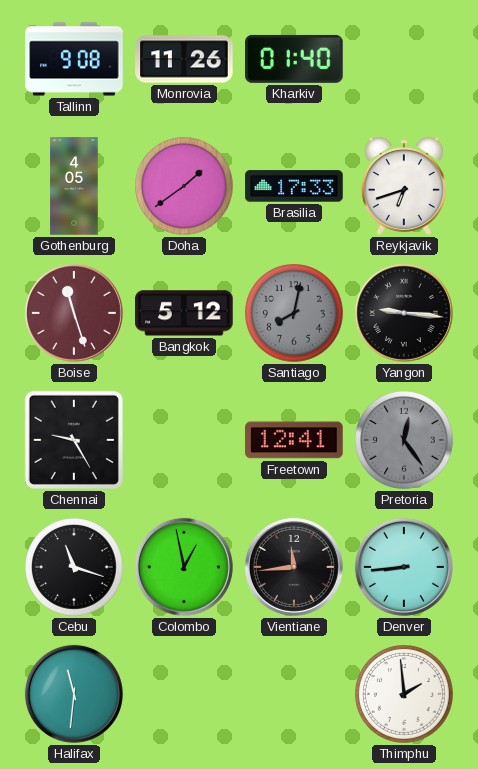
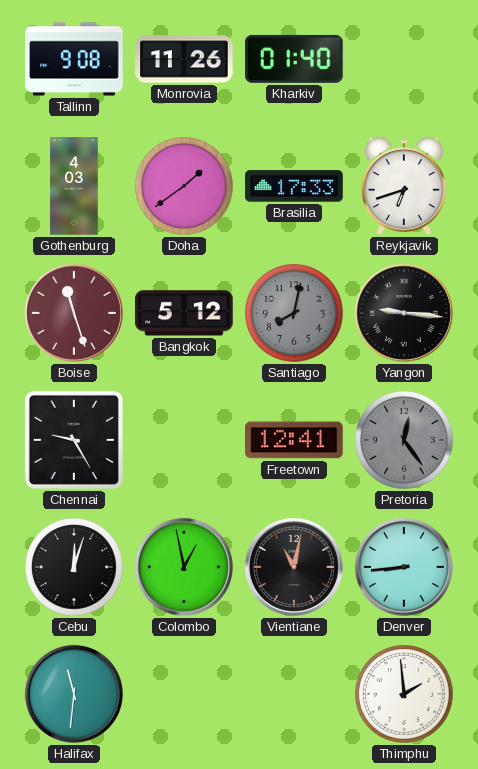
Gothenburg: 4:05 -> 4:03 (74, 186)
Cebu: 11:18 -> 12:03 (74, 567)
Vientiane: 11:44 -> 11:02 (294, 567)
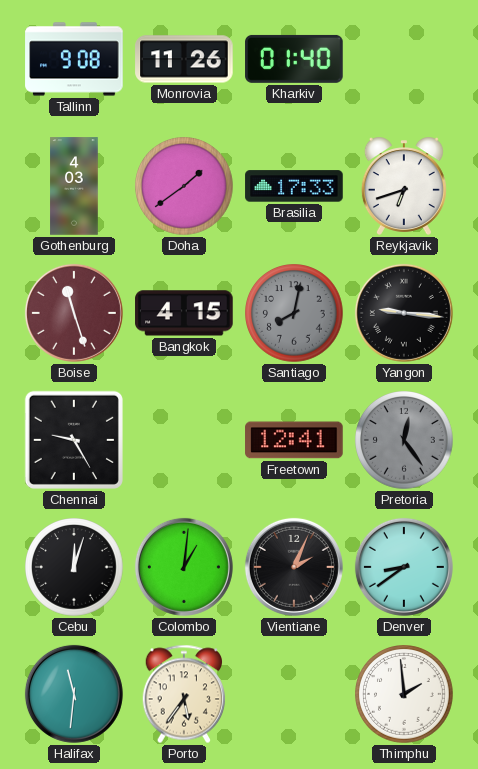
Bangkok: 5:12 -> 4:15 (184, 313)
Colombo: 12:58 -> 1:01 (184, 567)
Vientiane: 11:02 -> 2:04 (294, 567)
Denver: 8:44 -> 8:39 (404, 567)
Porto: none -> 5:36 (183, 694)
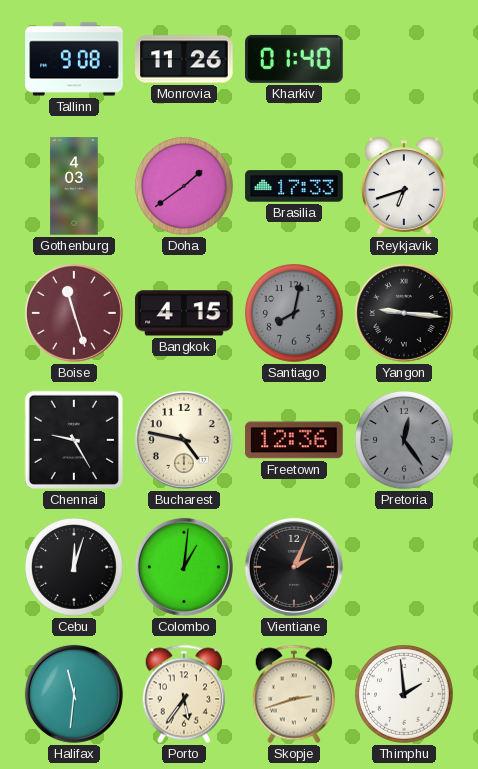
Bucharest: none -> 4:47 (184, 440)
Freetown: 12:41 -> 12:36 (294, 440)
Denver: 8:39 -> none (404, 567)
Skopje: none -> 2:42 (293, 694)
